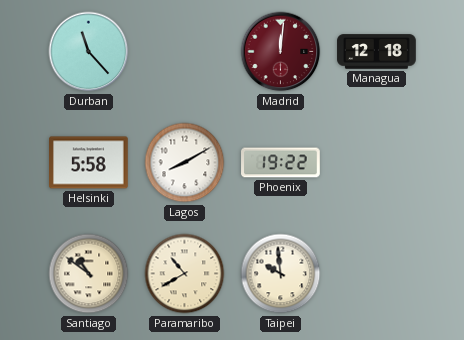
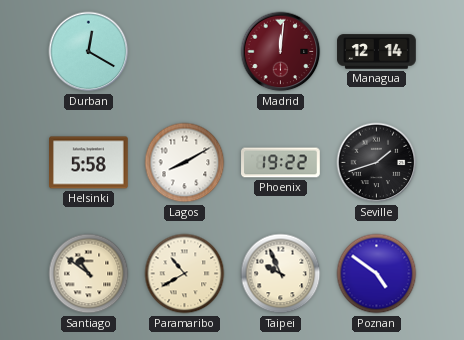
Durban: 11:23 -> 12:20 (89, 52)
Managua: 12:18 -> 12:14 (377, 52)
Seville: none -> 1:42 (377, 163)
Taipei: 9:59 -> 9:56 (281, 274)
Poznan: none -> 4:51 (377, 274)
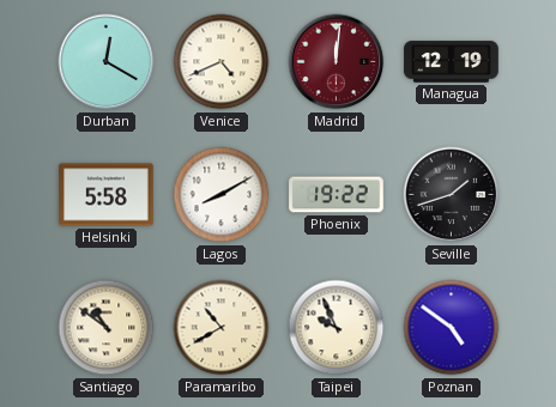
Venice: none -> 4:41 (222, 62)
Managua: 12:14 -> 12:19 (452, 62)
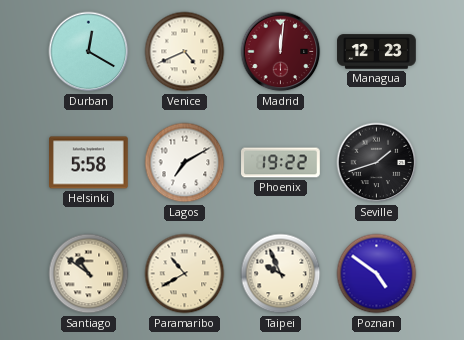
Managua: 12:19 -> 12:23 (377, 52)
Lagos: 8:10 -> 7:10 (185, 163)
